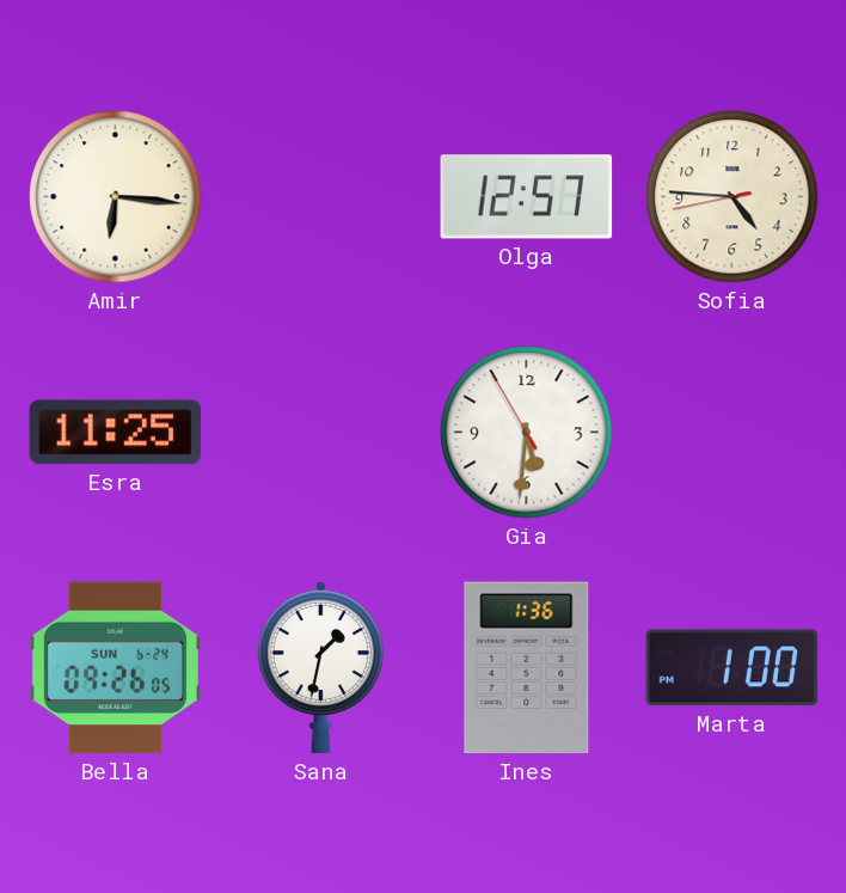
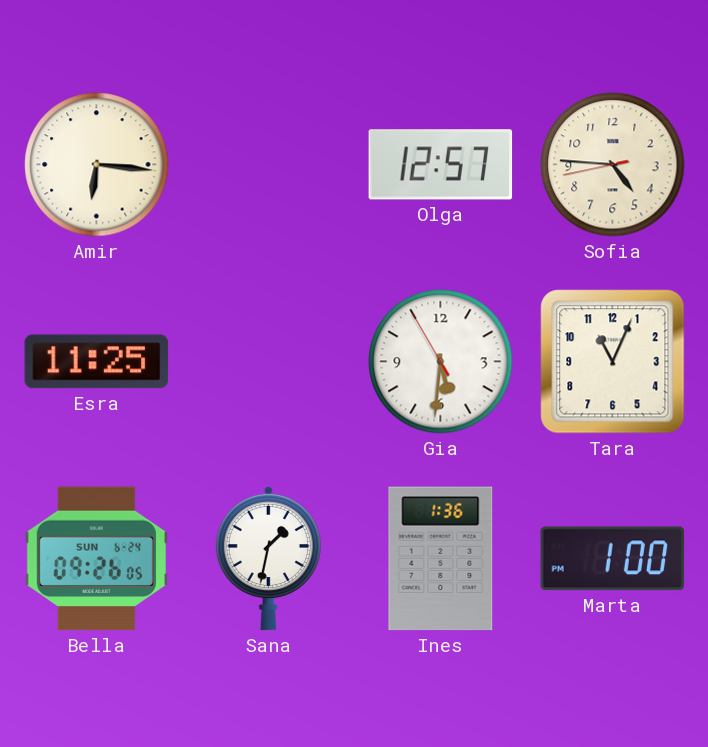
Tara: none -> 11:04 (613, 362)
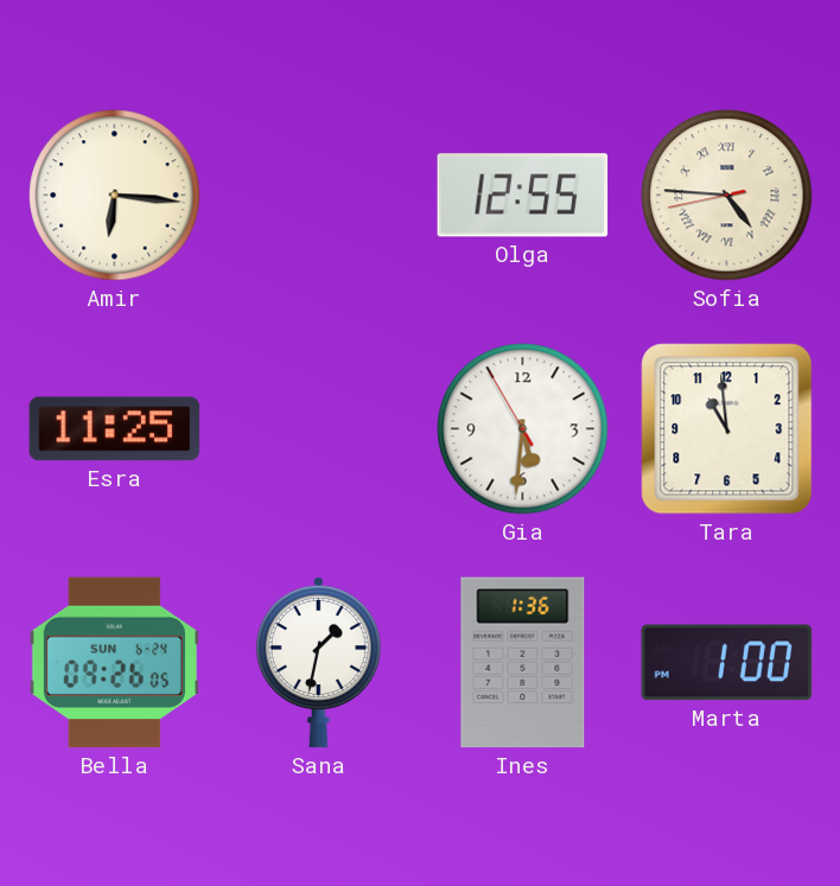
Olga: 12:57 -> 12:55 (523, 196)
Sofia numerals: Arabic -> Roman (727, 196)
Tara: 11:04 -> 10:59 (727, 429)
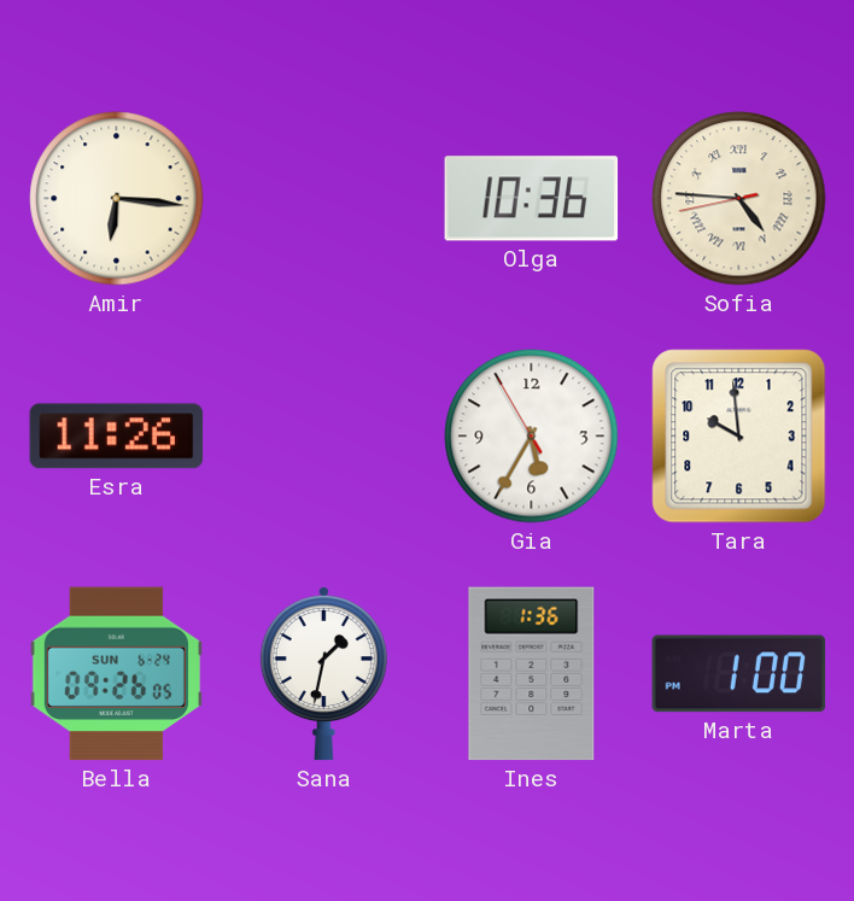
Olga: 12:55 -> 10:36 (532, 199)
Esra: 11:25 -> 11:26 (117, 437)
Gia: 5:30 -> 5:34 (532, 437)
Tara: 10:59 -> 9:59 (739, 437)
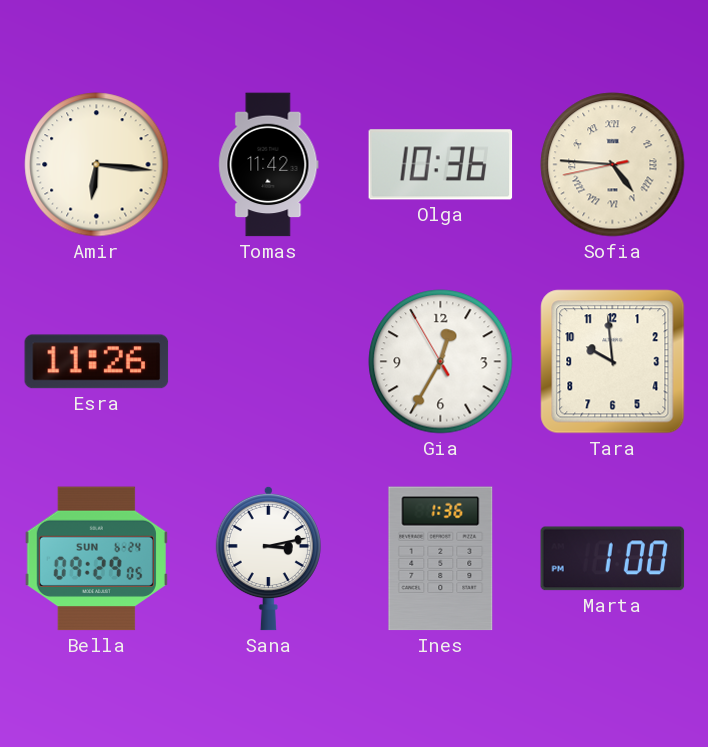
Tomas: none -> 11:42 (269, 165)
Gia: 5:34 -> 12:34 (441, 362)
Bella: 09:26 -> 09:29 (96, 559)
Sana: 1:32 -> 3:13 (268, 558)
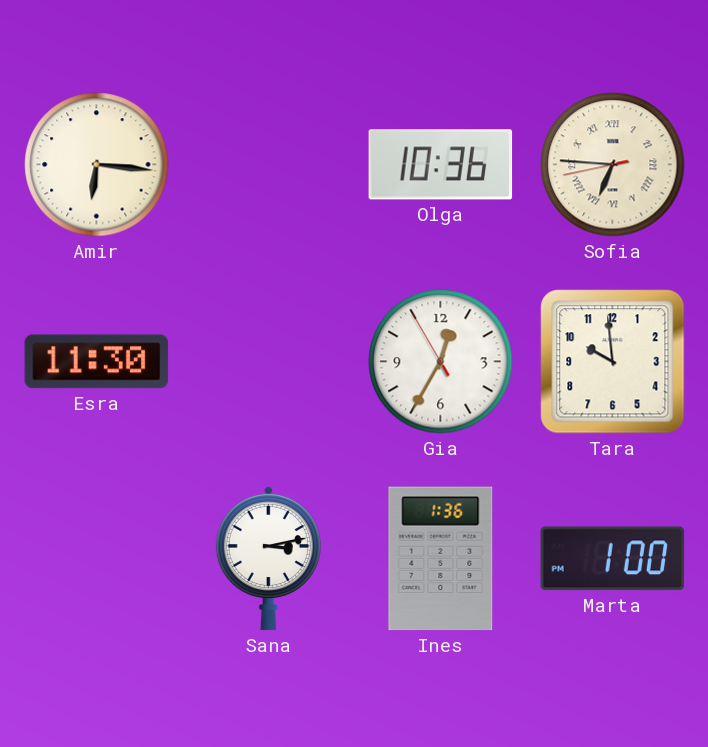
Tomas: 11:42 -> none (269, 165)
Sofia: 4:45 -> 6:45 (613, 165)
Esra: 11:26 -> 11:30 (97, 362)
Bella: 09:29 -> none (96, 559)
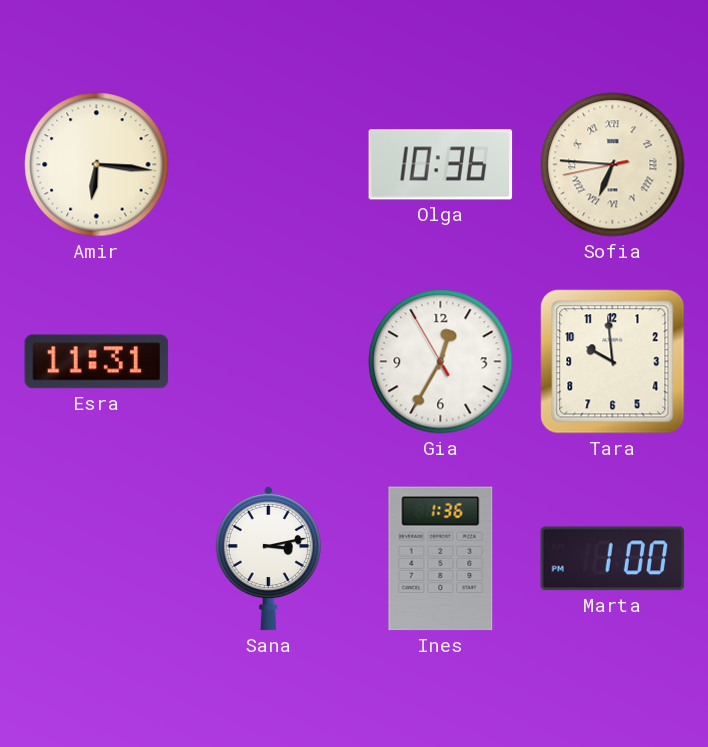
Esra: 11:30 -> 11:31 (97, 362)
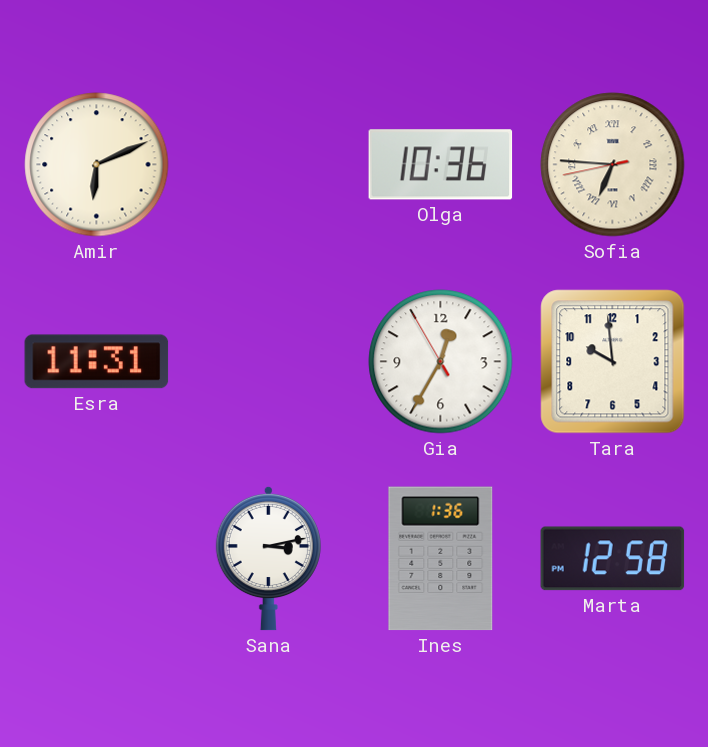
Amir: 6:16 -> 6:11 (97, 165)
Marta: 1:00 -> 12:58 (613, 559)
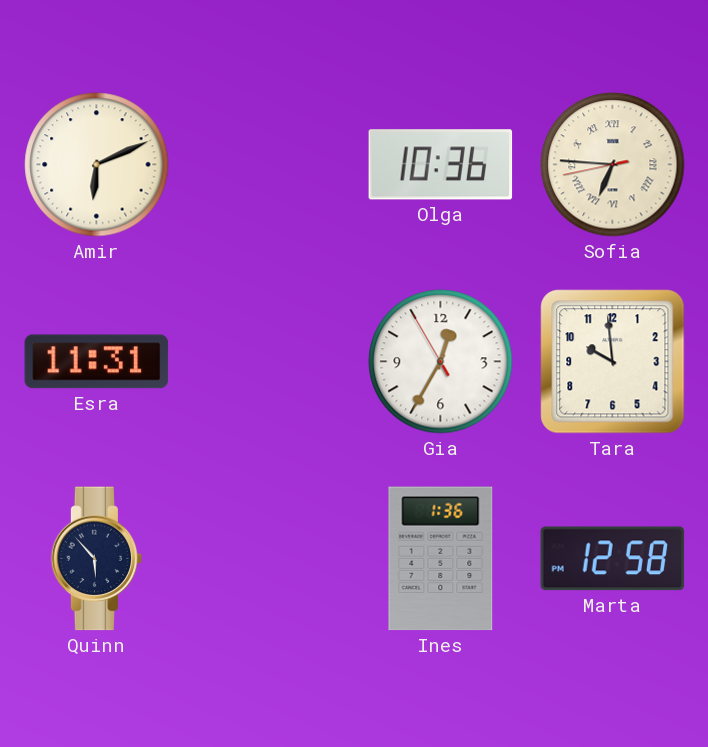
Quinn: none -> 5:53 (97, 559)
Sana: 3:13 -> none (268, 558)
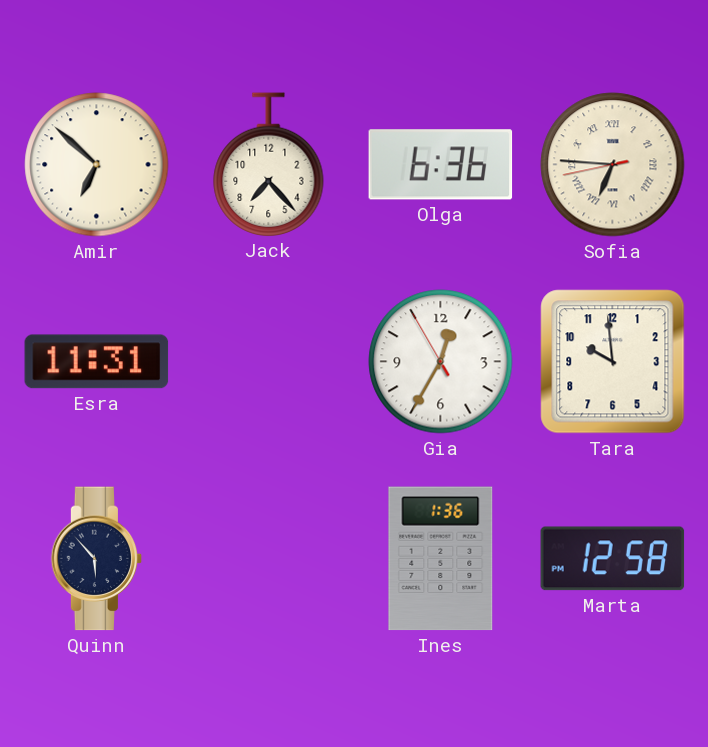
Amir: 6:11 -> 6:52 (97, 165)
Jack: none -> 7:23 (269, 164)
Olga: 10:36 -> 6:36 (441, 165)
